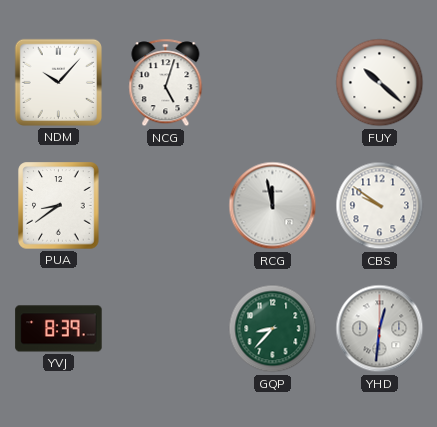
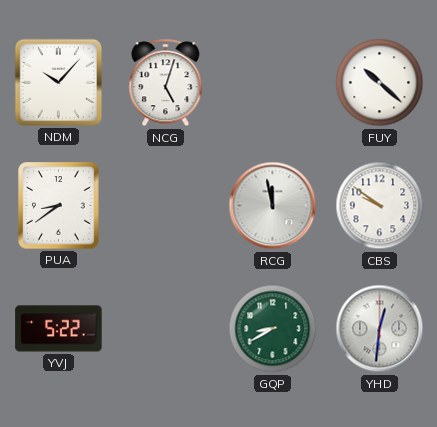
YVJ: 8:39 -> 5:22 (59, 329)
GQP: 8:37 -> 8:40 (273, 329)
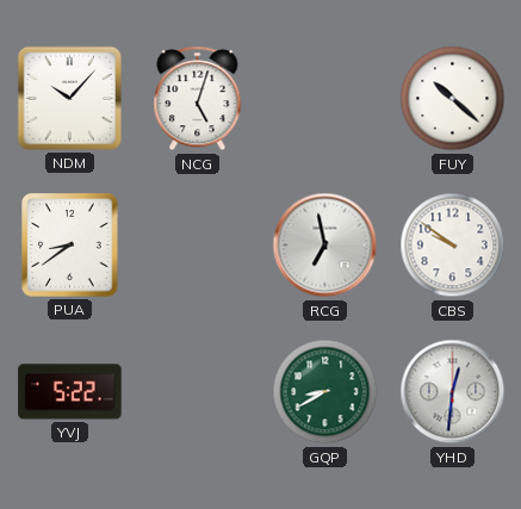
RCG: 11:58 -> 6:58 (325, 246)
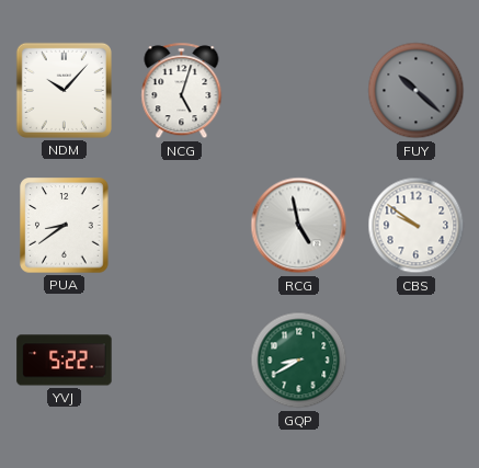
FUY dial: white -> grey (417, 91)
RCG: 6:58 -> 4:58 (299, 226)
YHD: 12:31 -> none (453, 392)
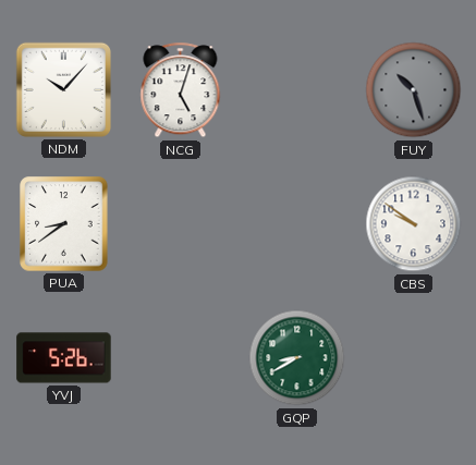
FUY: 10:22 -> 10:27 (414, 90)
RCG: 4:58 -> none (299, 226)
YVJ: 5:22 -> 5:26 (64, 358)
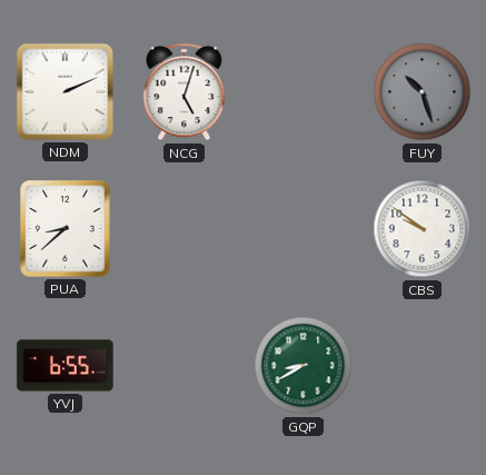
NDM: 10:07 -> 2:11 (65, 91)
PUA: 8:39 -> 8:38 (66, 229)
YVJ: 5:26 -> 6:55 (66, 366)
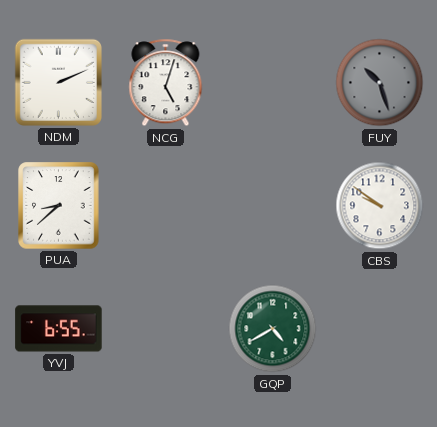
GQP: 8:40 -> 4:40 (273, 329)
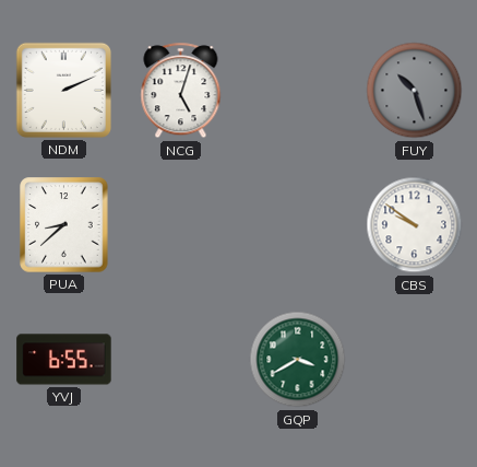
GQP: 4:40 -> 3:40 (298, 360)
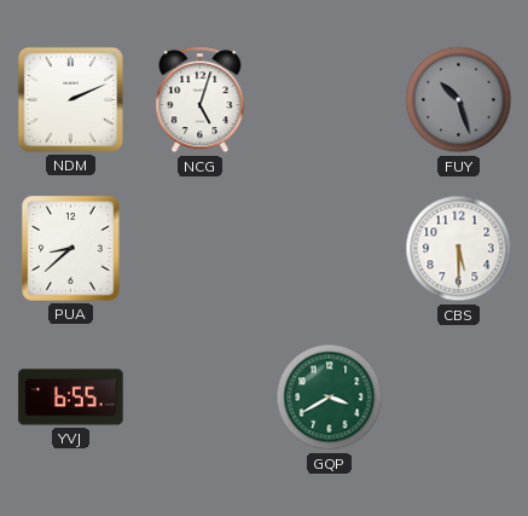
CBS: 9:51 -> 5:30 (459, 249)
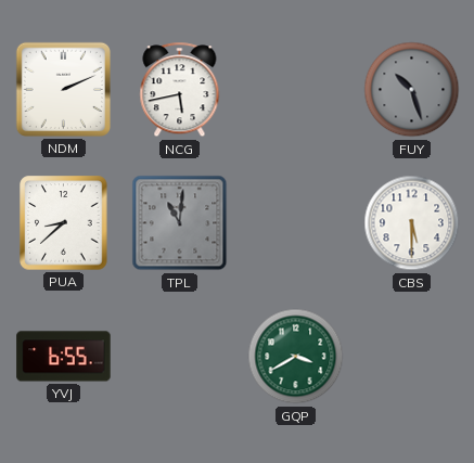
NCG: 5:03 -> 5:43 (180, 90)
TPL: none -> 11:01 (180, 223)
